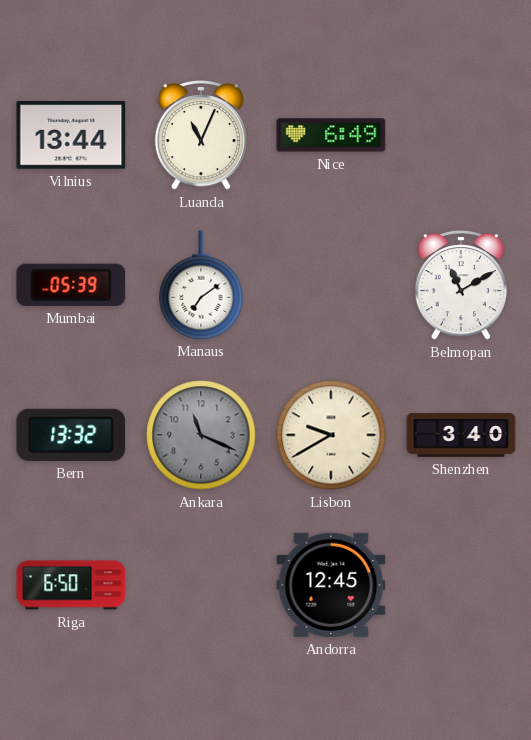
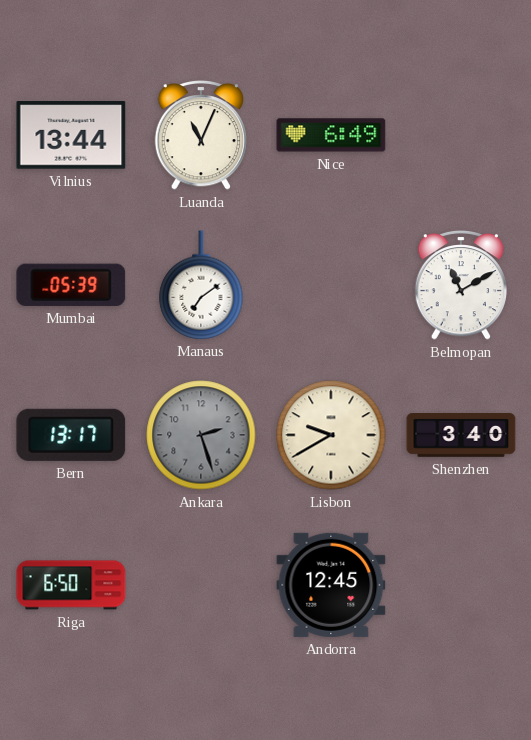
Bern: 13:32 -> 13:17 (71, 435)
Ankara: 11:19 -> 2:27 (201, 435)
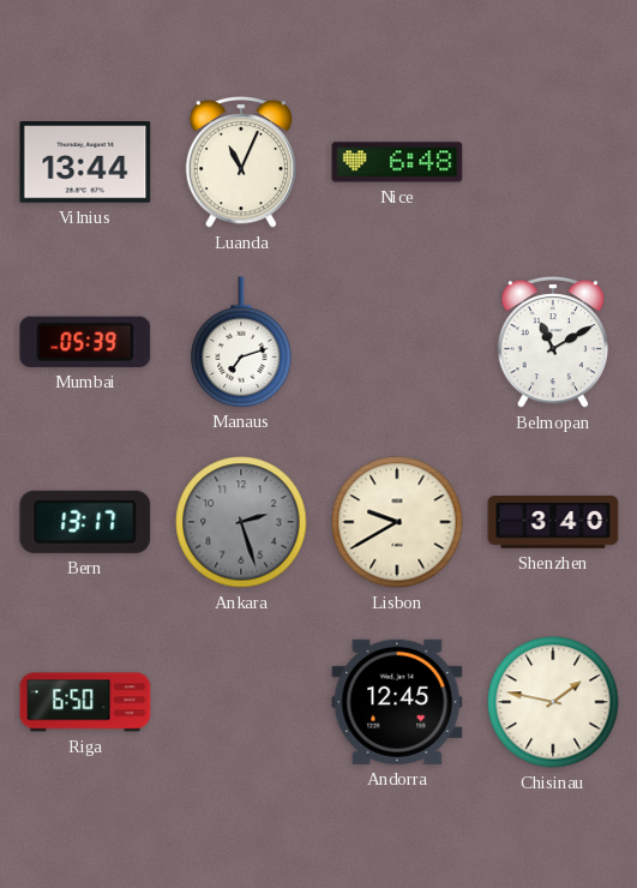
Nice: 6:49 -> 6:48 (397, 162)
Manaus: 7:09 -> 7:12 (241, 342)
Chisinau: none -> 1:47 (553, 702)
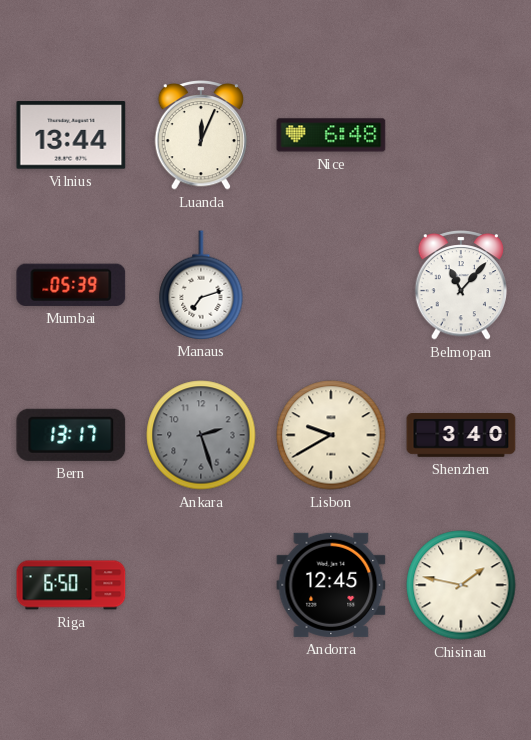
Luanda: 11:04 -> 12:04 (201, 135)
Belmopan: 11:10 -> 11:07 (461, 285)
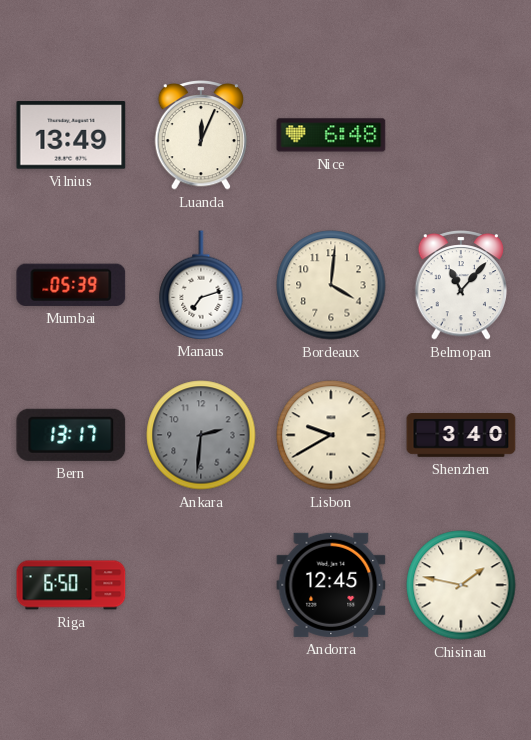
Vilnius: 13:44 -> 13:49 (71, 135)
Bordeaux: none -> 4:01 (331, 285)
Ankara: 2:27 -> 2:31 (201, 435)
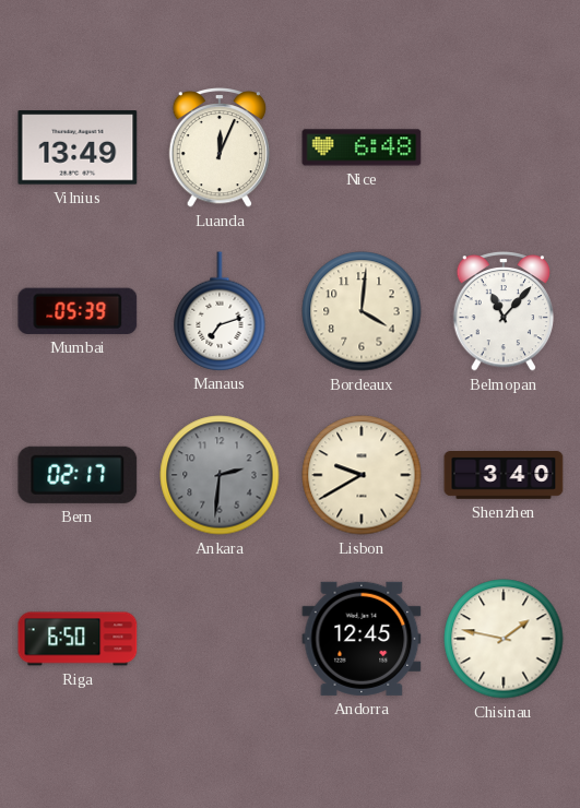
Bern: 13:17 -> 02:17 (78, 475)
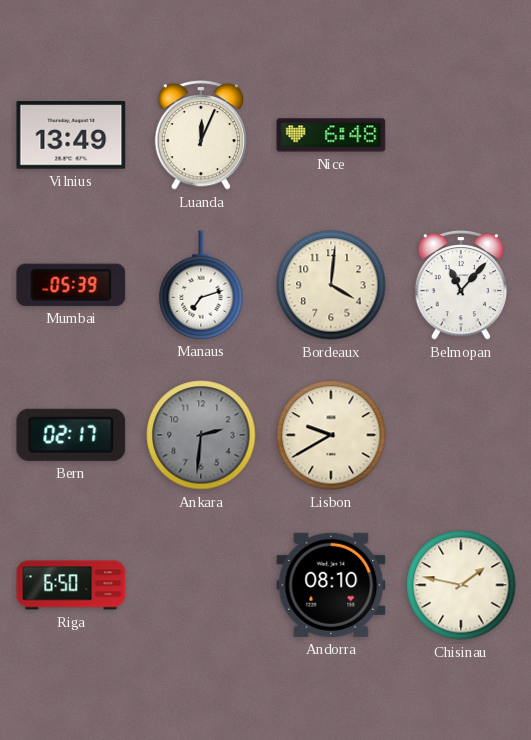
Shenzhen: 3:40 -> none (504, 476)
Andorra: 12:45 -> 08:10 (331, 585)
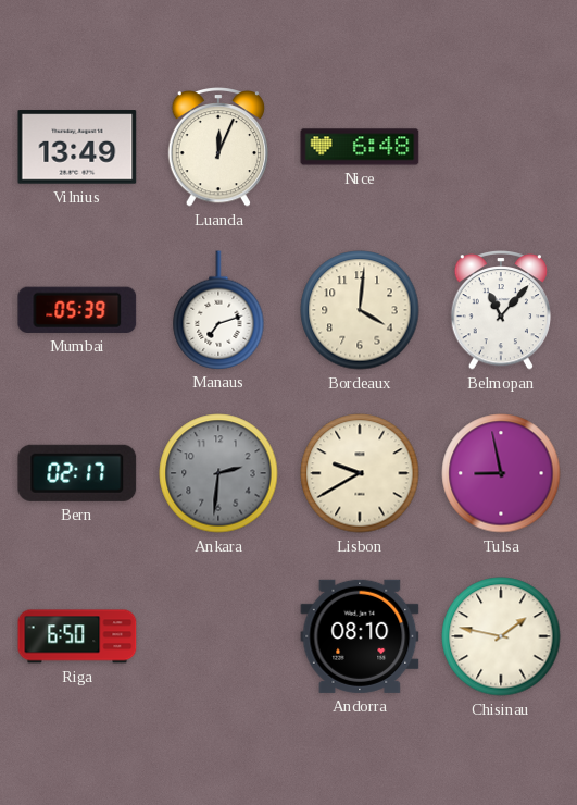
Tulsa: none -> 8:58 (501, 473)
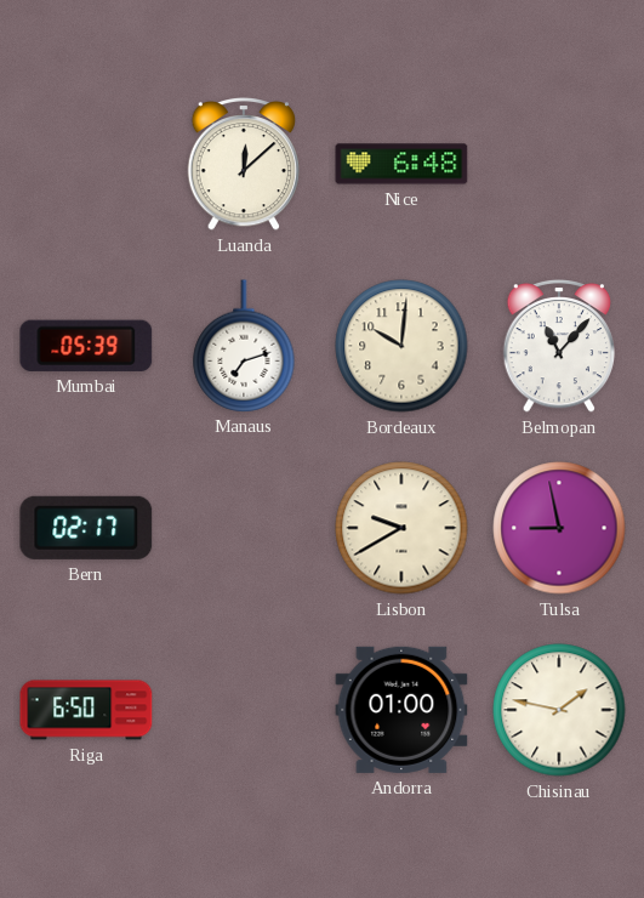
Vilnius: 13:49 -> none (77, 147)
Luanda: 12:04 -> 12:08 (244, 164)
Bordeaux: 4:01 -> 10:01 (401, 346)
Ankara: 2:31 -> none (218, 473)
Andorra: 08:10 -> 01:00 (401, 710)
